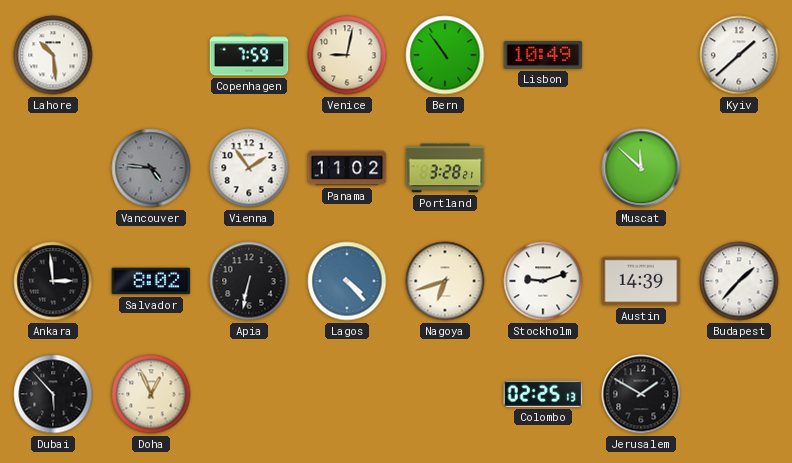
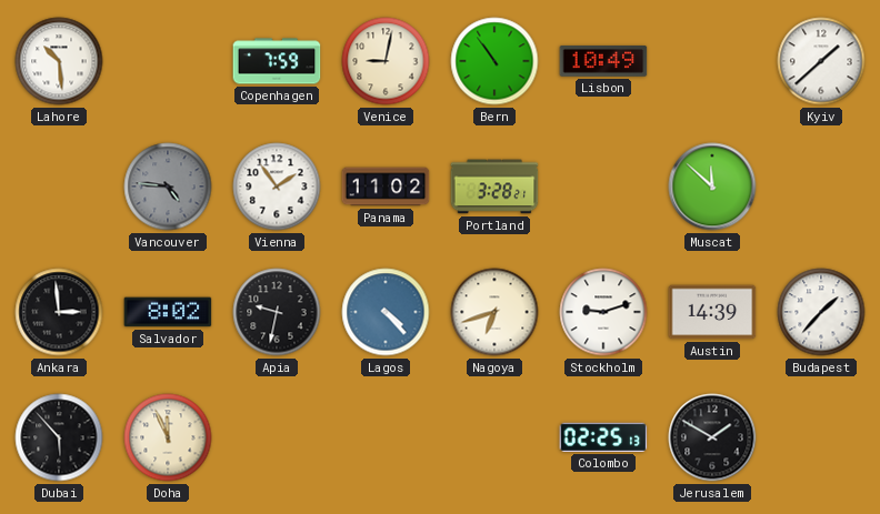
Apia: 6:32 -> 9:32 (277, 312)
Doha: 12:56 -> 11:56 (168, 437)
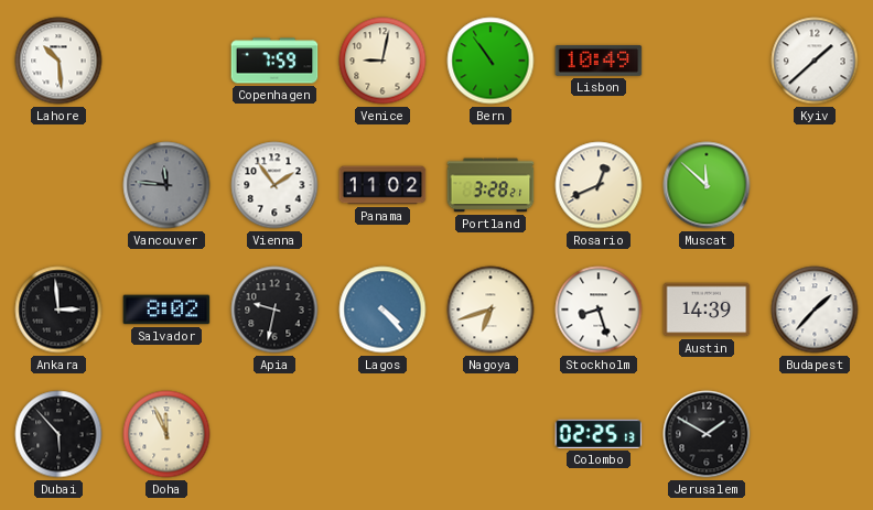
Vancouver: 4:46 -> 11:46 (166, 185)
Rosario: none -> 12:41 (599, 185)
Stockholm: 9:12 -> 8:27 (599, 310)
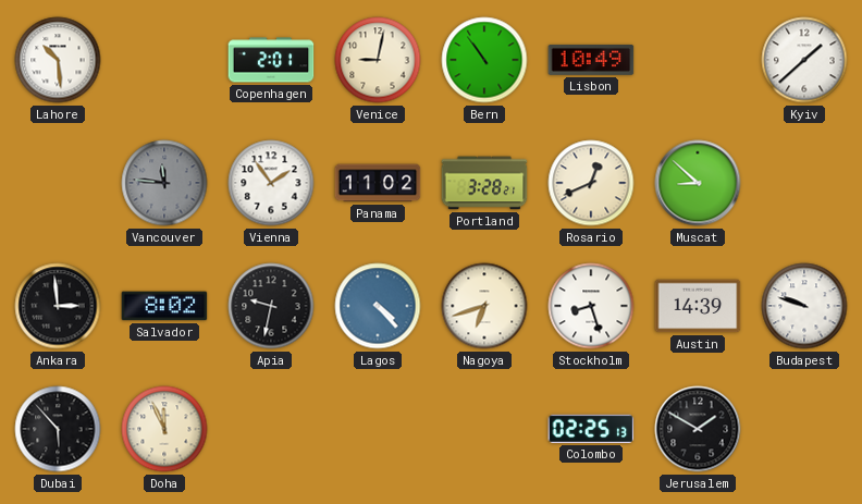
Copenhagen: 7:59 -> 2:01 (271, 60)
Muscat: 11:52 -> 8:52 (698, 183)
Budapest: 1:37 -> 9:48 (804, 306)
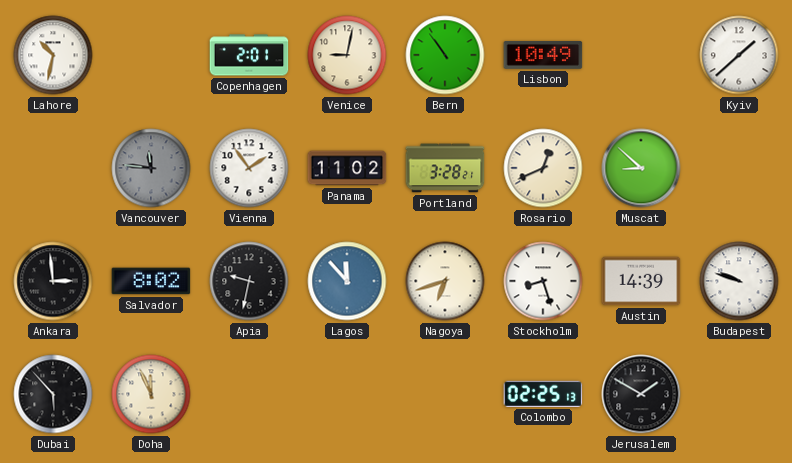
Lahore: 10:29 -> 10:32 (53, 55)
Lagos: 4:23 -> 11:53 (347, 281)
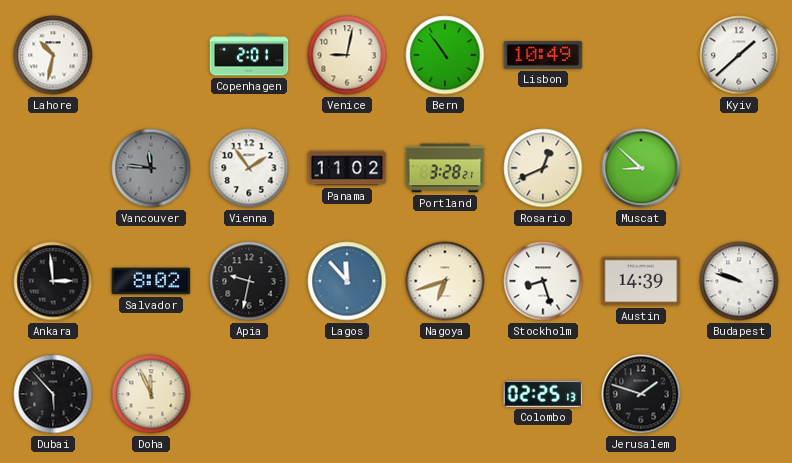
Jerusalem: 1:50 -> 1:48 (641, 394)
